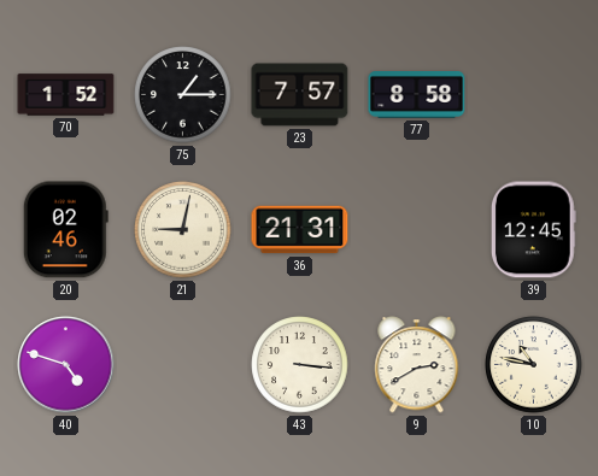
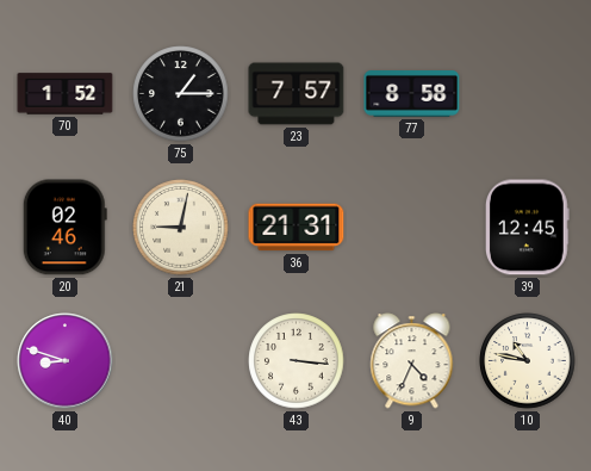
40: 4:48 -> 8:48 (66, 361)
9: 2:40 -> 4:34 (412, 361)
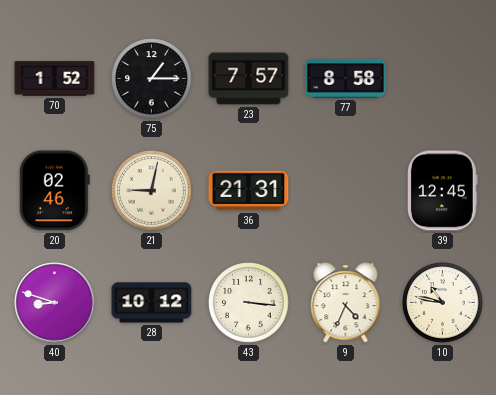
28: none -> 10:12 (152, 303)
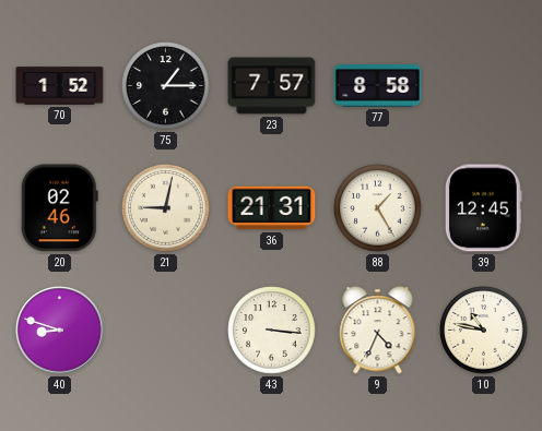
88: none -> 1:25 (378, 208)
28: 10:12 -> none (152, 303)
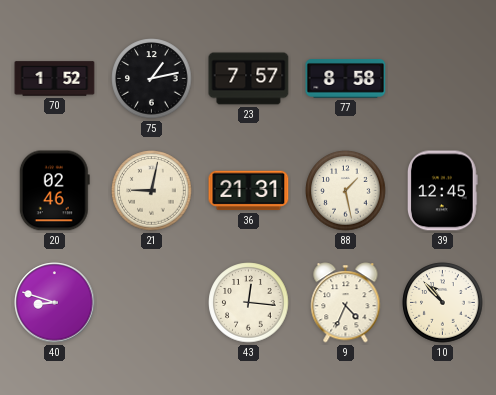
75: 1:15 -> 1:13 (152, 79)
88: 1:25 -> 1:28 (346, 191)
43: 3:16 -> 12:16 (249, 303)
10: 10:47 -> 10:53 (443, 303)
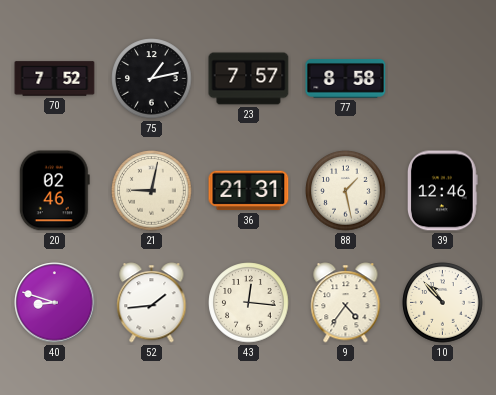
70: 1:52 -> 7:52 (55, 79)
39: 12:45 -> 12:46 (443, 191)
52: none -> 1:44 (152, 303)
9: 4:34 -> 4:36 (346, 303)
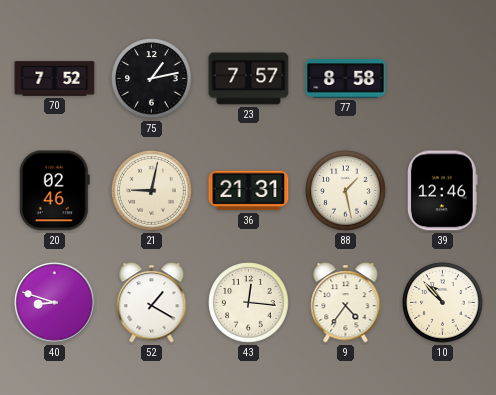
52: 1:44 -> 1:20 (152, 303)
